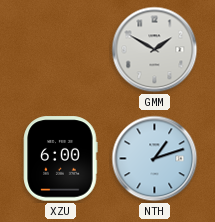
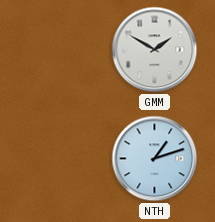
XZU: 6:00 -> none (61, 159)
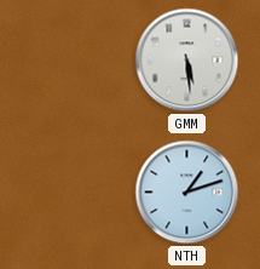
GMM: 1:50 -> 5:29 (187, 61)
